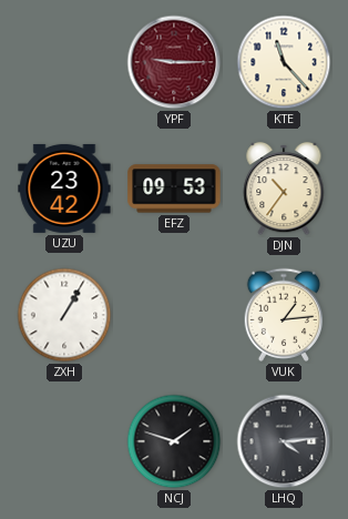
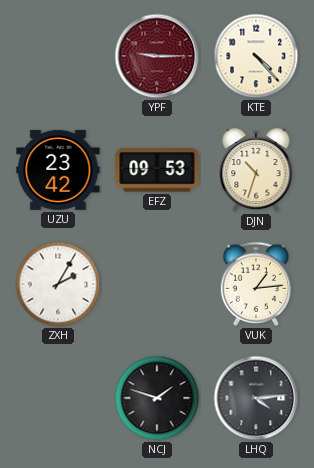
KTE: 11:23 -> 4:23 (256, 56)
DJN: 10:36 -> 10:33 (256, 170)
ZXH: 1:05 -> 2:05 (58, 284)
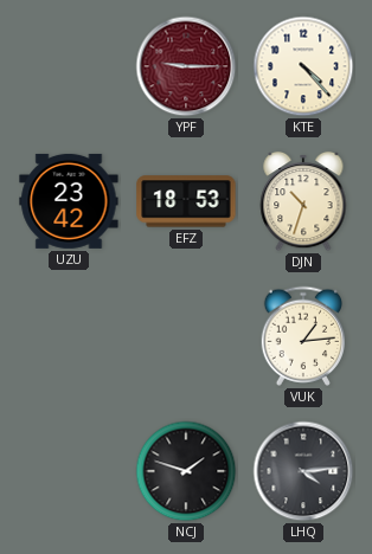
EFZ: 09:53 -> 18:53 (186, 201)
ZXH: 2:05 -> none (58, 284)
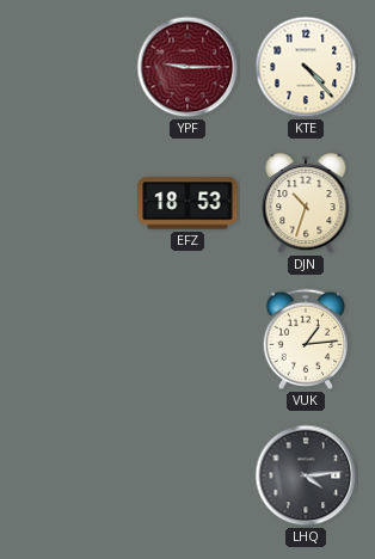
UZU: 23:42 -> none (69, 201)
NCJ: 1:48 -> none (186, 471)
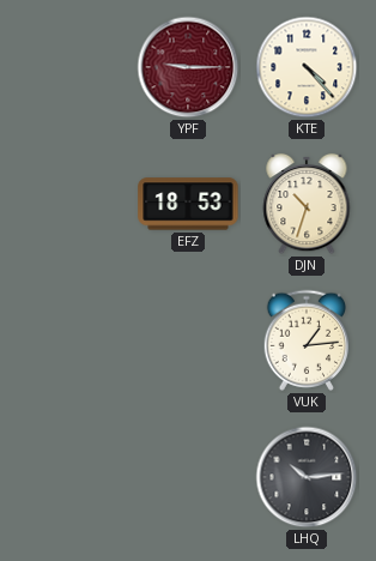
LHQ: 4:14 -> 10:14 (307, 477)
